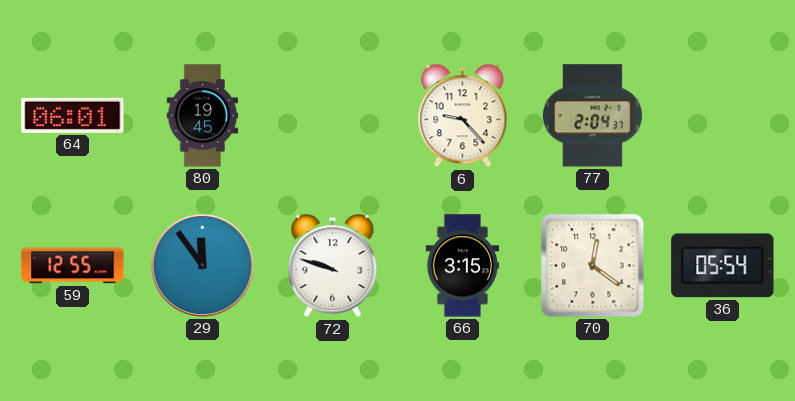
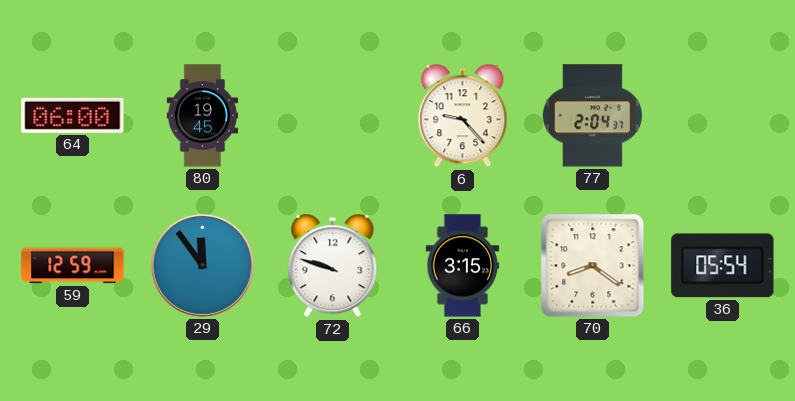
64: 06:01 -> 06:00 (73, 115)
59: 12:55 -> 12:59 (73, 266)
70: 12:21 -> 8:21 (593, 266)
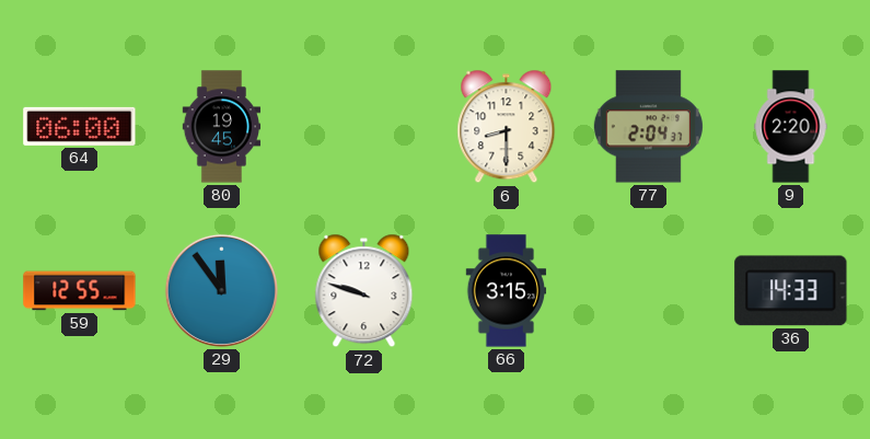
6: 9:23 -> 8:30 (507, 127)
9: none -> 2:20 (791, 127)
59: 12:59 -> 12:55 (80, 291)
70: 8:21 -> none (593, 266)
36: 05:54 -> 14:33 (791, 291)
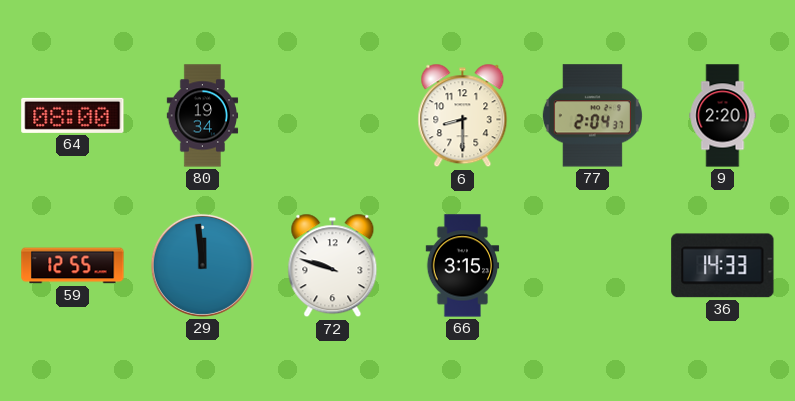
64: 06:00 -> 08:00 (73, 115)
80: 19:45 -> 19:34 (203, 116)
29: 11:54 -> 11:59 (202, 265)
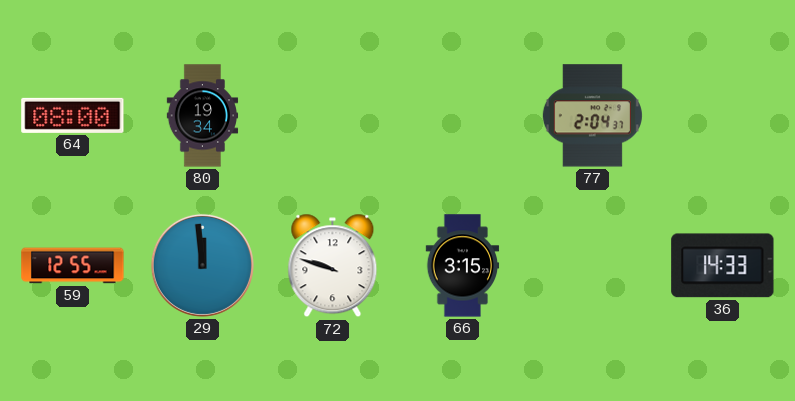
6: 8:30 -> none (463, 116)
9: 2:20 -> none (723, 116)
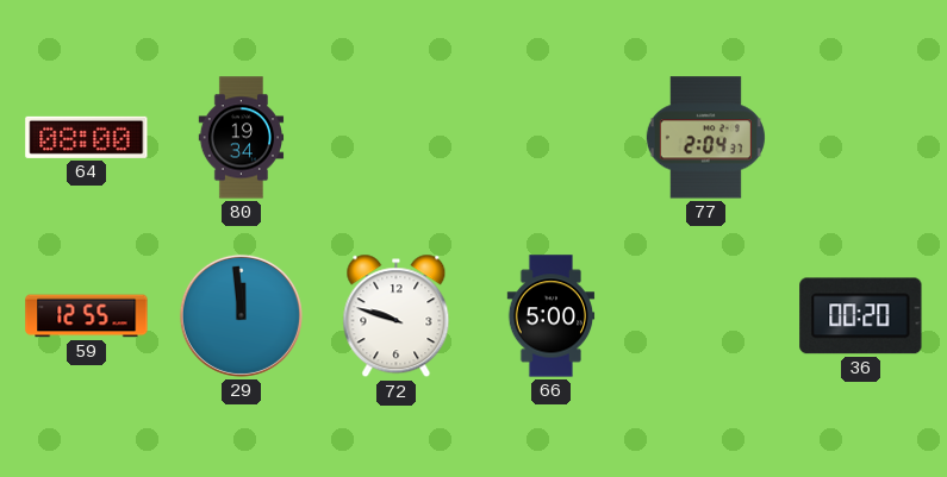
66: 3:15 -> 5:00 (552, 316)
36: 14:33 -> 00:20 (861, 316)
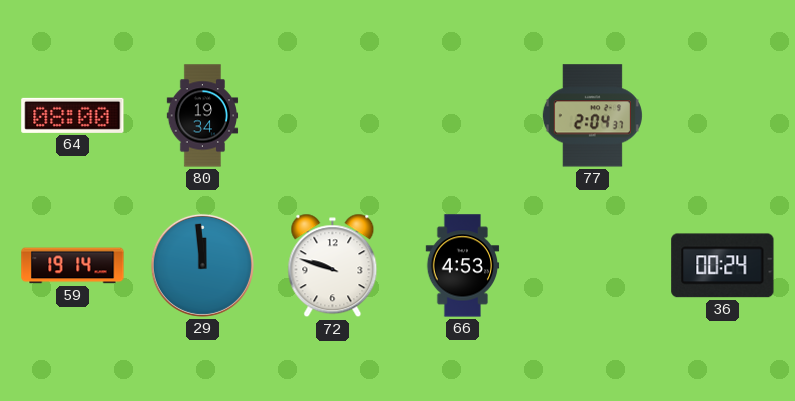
59: 12:55 -> 19:14 (73, 266)
66: 5:00 -> 4:53 (463, 266)
36: 00:20 -> 00:24 (723, 266)
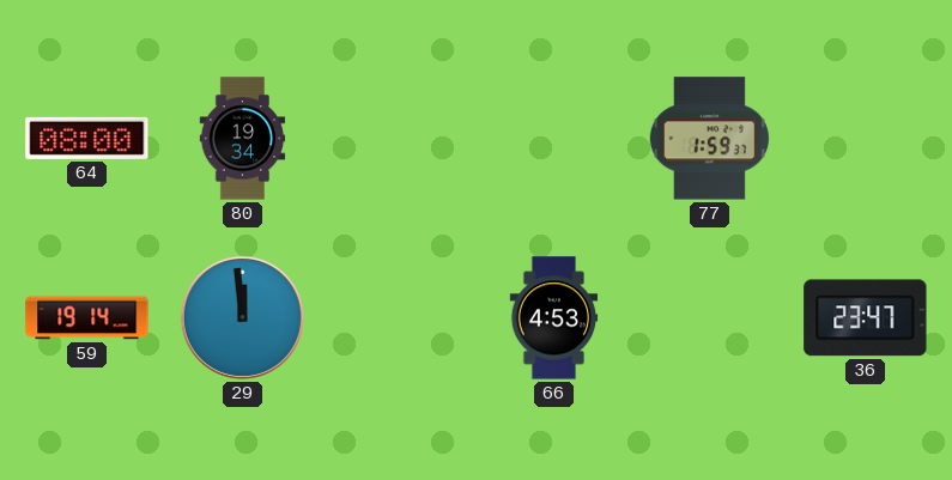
77: 2:04 -> 1:59 (709, 139)
72: 9:48 -> none (333, 266)
36: 00:24 -> 23:47 (866, 318)
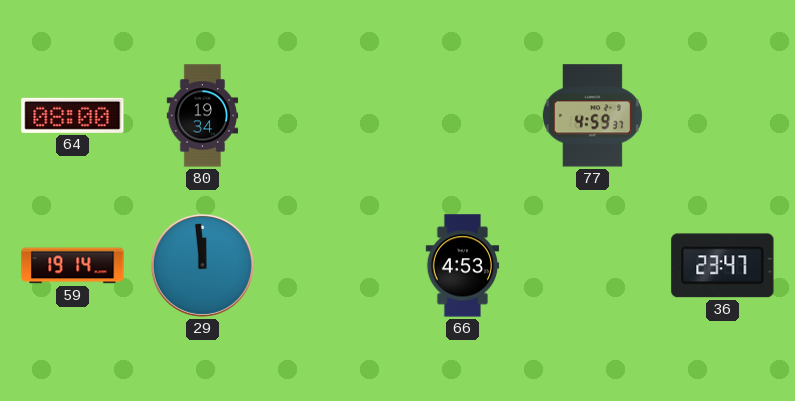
77: 1:59 -> 4:59 (592, 116)
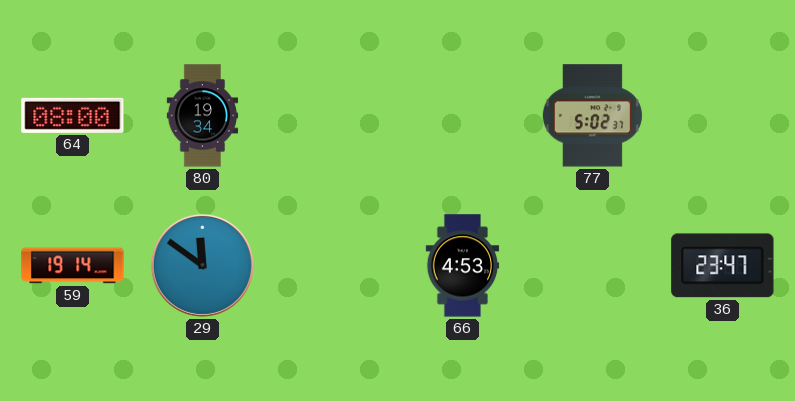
77: 4:59 -> 5:02 (592, 116)
29: 11:59 -> 11:51 (202, 265)
